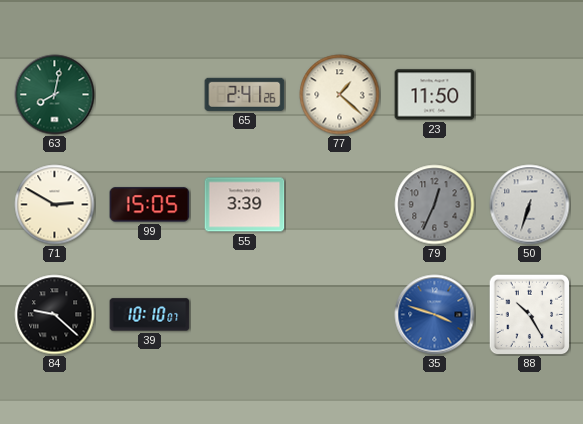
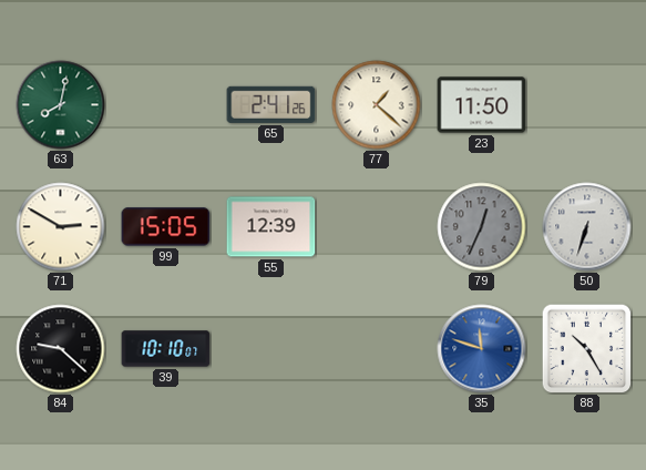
55: 3:39 -> 12:39 (271, 227)
35: 3:48 -> 11:48 (482, 349)
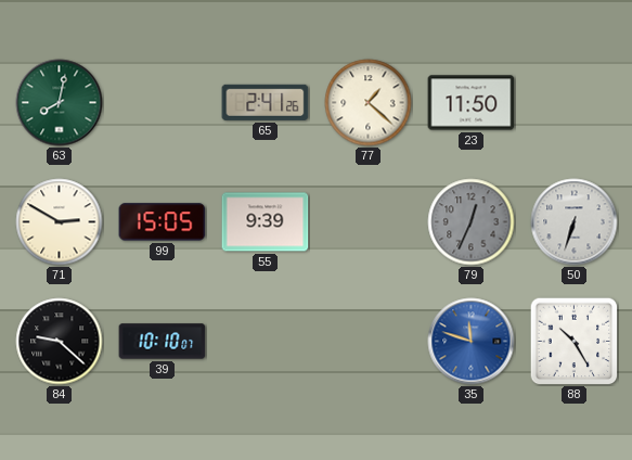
55: 12:39 -> 9:39 (266, 222)
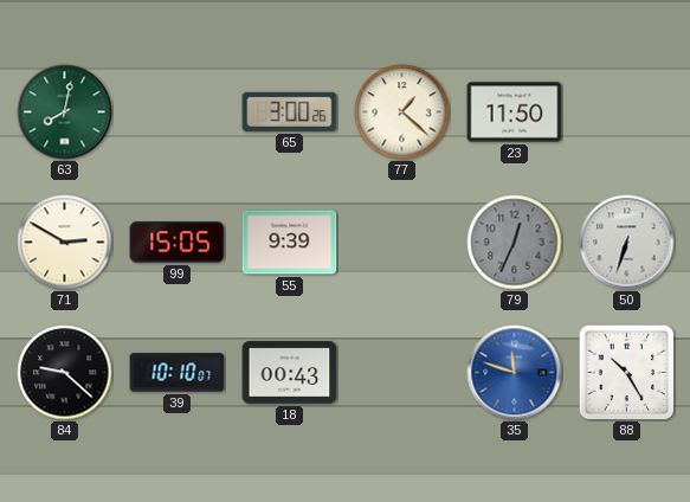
65: 2:41 -> 3:00 (290, 111)
18: none -> 00:43 (290, 373)
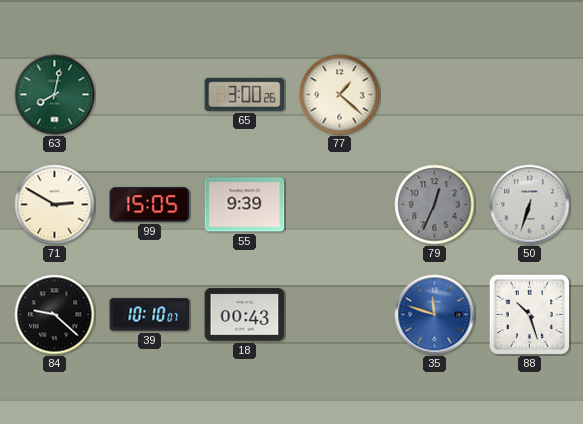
23: 11:50 -> none (515, 112)
88: 10:25 -> 10:27 (529, 314)
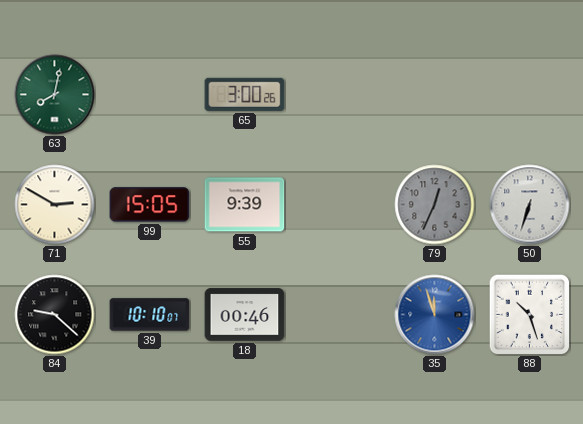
77: 1:22 -> none (340, 95)
18: 00:43 -> 00:46 (245, 315)
35: 11:48 -> 11:57 (435, 315)
